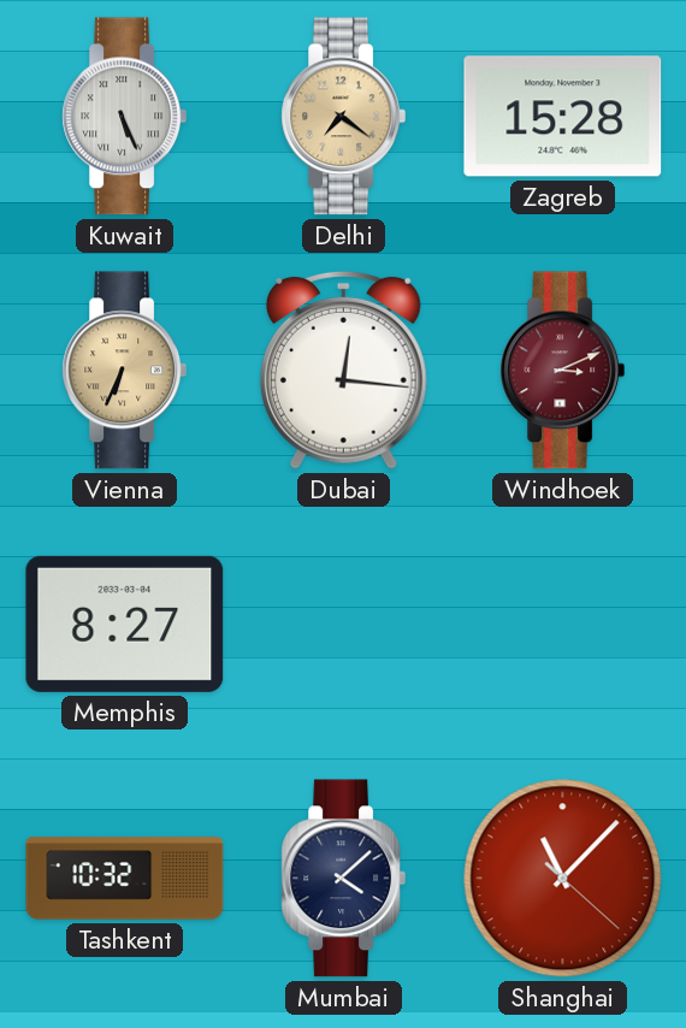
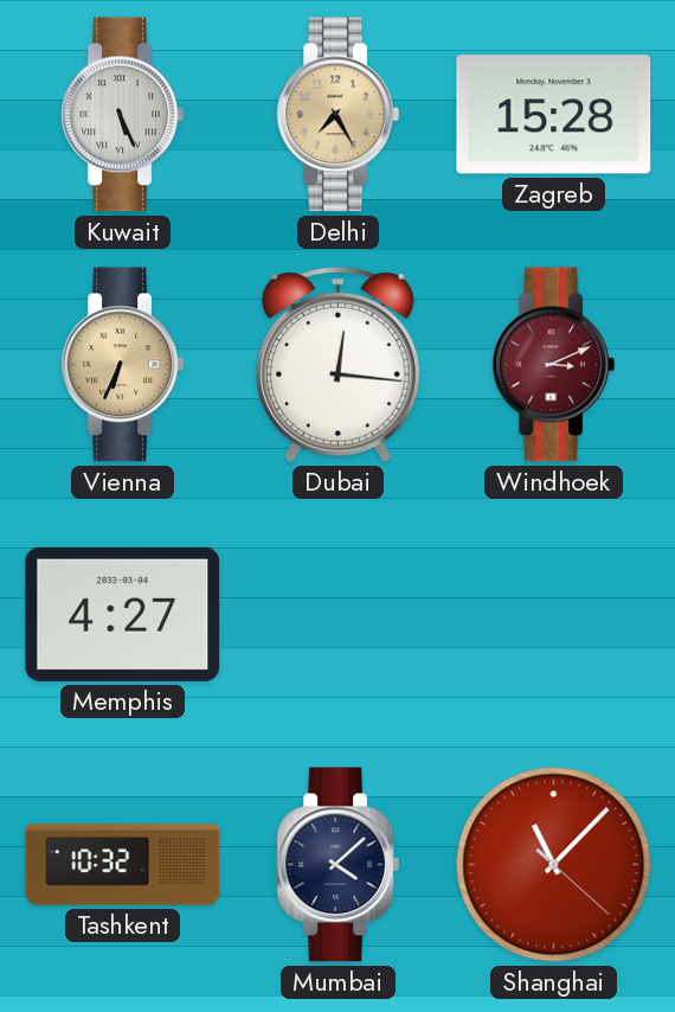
Delhi: 7:21 -> 7:25 (337, 115)
Memphis: 8:27 -> 4:27 (123, 614)
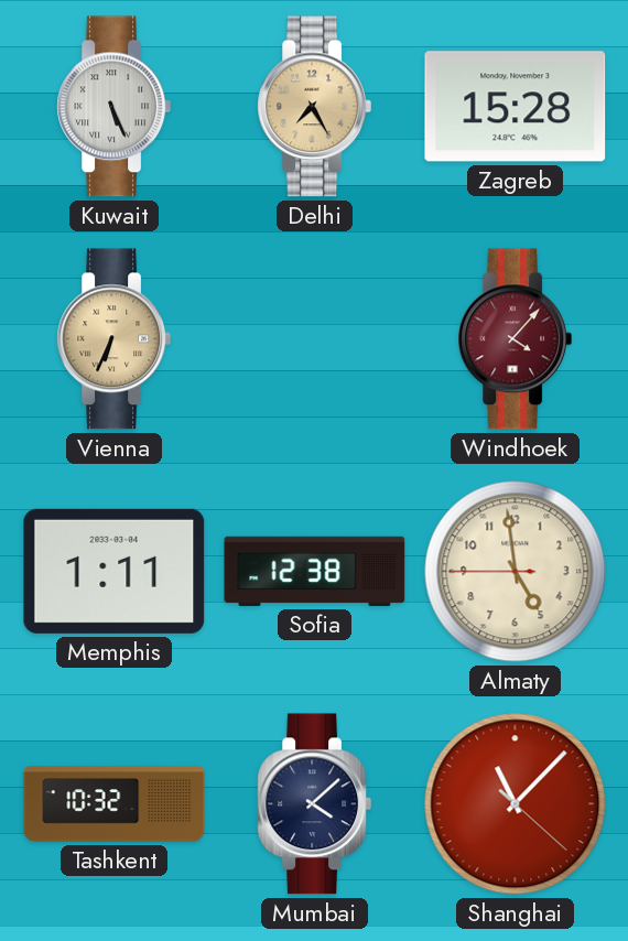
Dubai: 12:16 -> none (337, 364)
Windhoek: 3:11 -> 4:07 (515, 339)
Memphis: 4:27 -> 1:11 (115, 571)
Sofia: none -> 12:38 (315, 571)
Almaty: none -> 4:58 (516, 572)
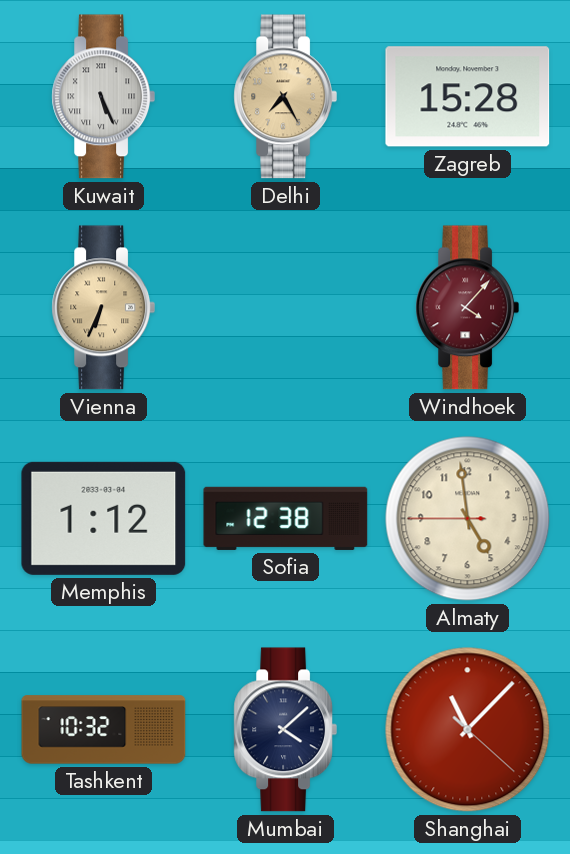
Memphis: 1:11 -> 1:12 (104, 518)
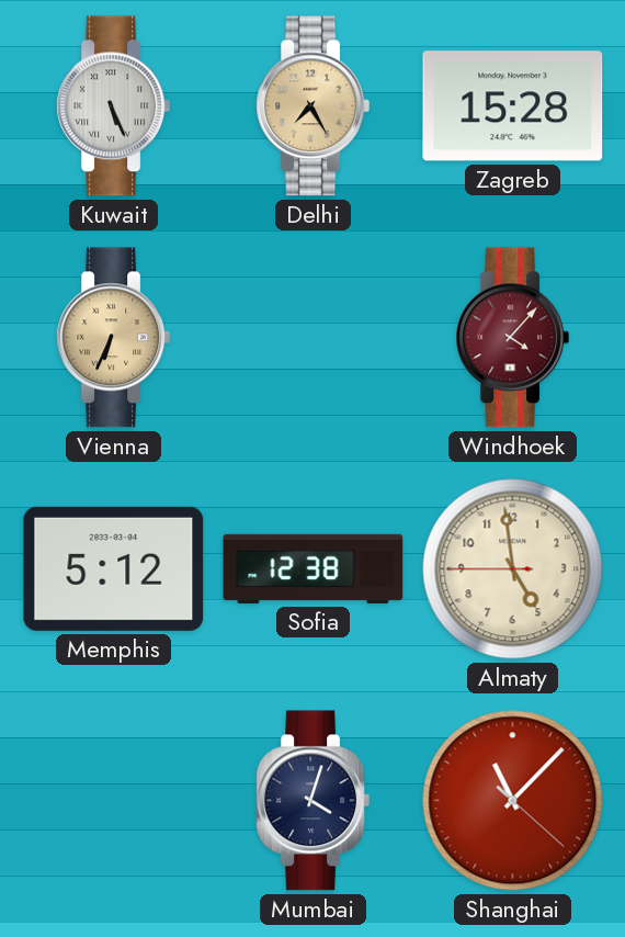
Memphis: 1:12 -> 5:12 (114, 568)
Tashkent: 10:32 -> none (104, 730)
Mumbai: 4:08 -> 4:03 (312, 801)
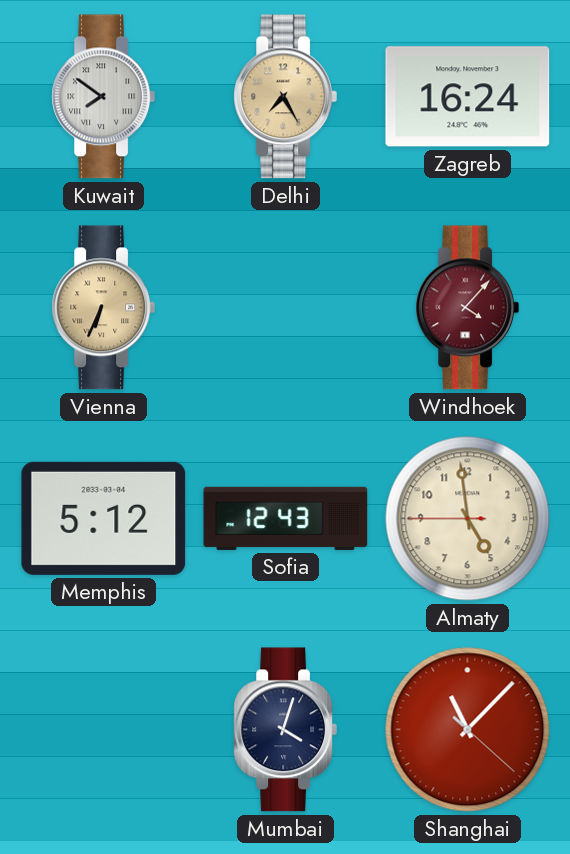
Kuwait: 5:26 -> 7:51 (103, 97)
Zagreb: 15:28 -> 16:24 (468, 97)
Sofia: 12:38 -> 12:43 (286, 518)
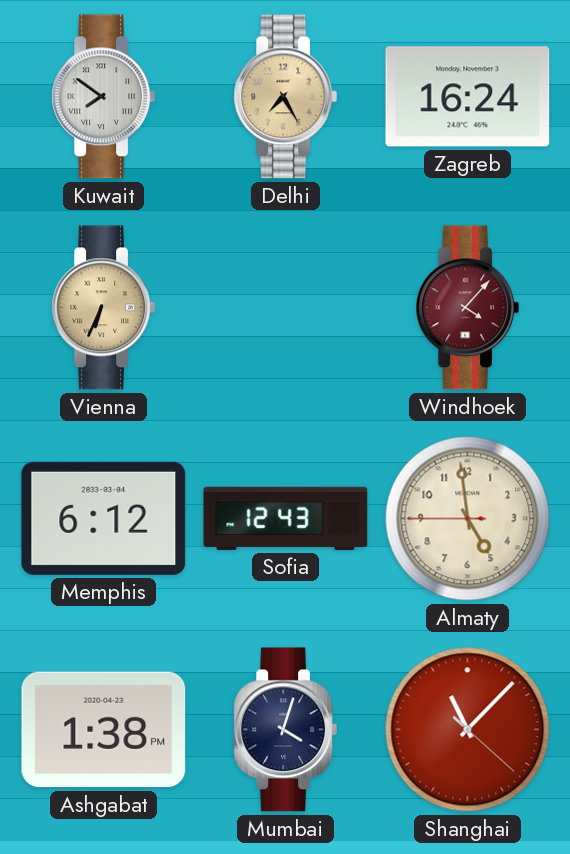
Memphis: 5:12 -> 6:12 (104, 518)
Ashgabat: none -> 1:38 (104, 730)
